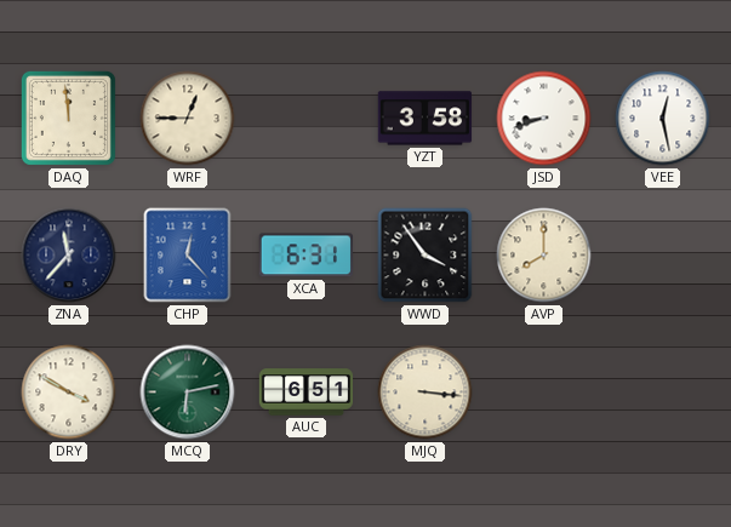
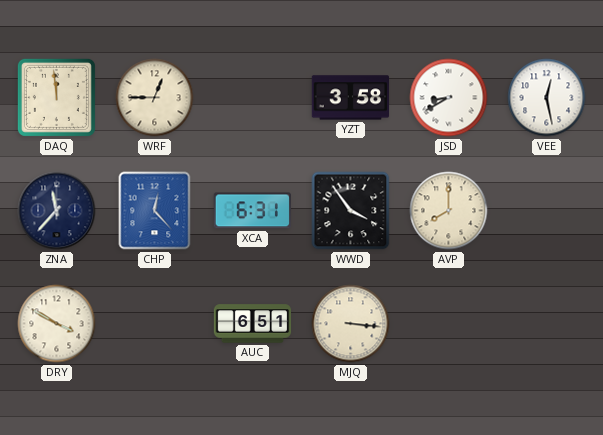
JSD: 8:42 -> 8:40 (449, 98)
MCQ: 6:13 -> none (188, 393)
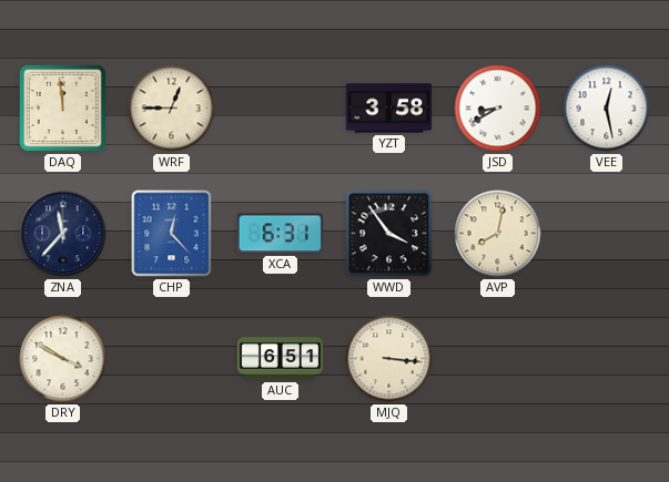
AVP: 8:00 -> 8:02 (498, 234)
